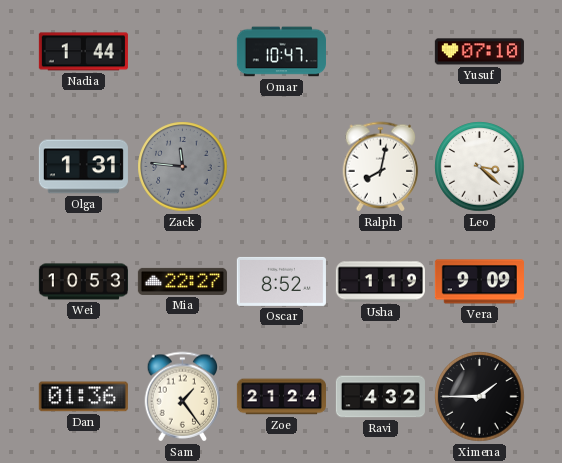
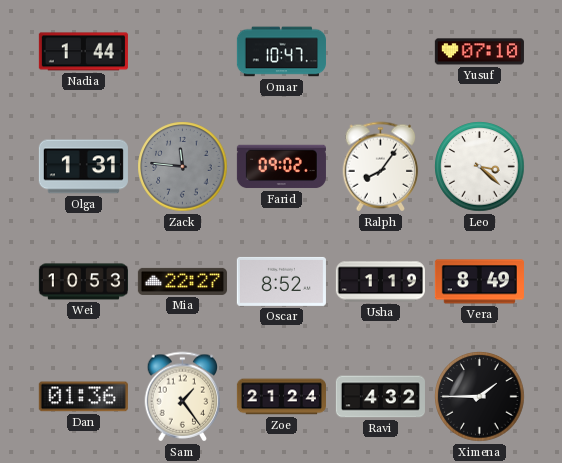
Farid: none -> 09:02 (281, 167)
Ralph: 8:02 -> 8:06 (381, 167)
Vera: 9:09 -> 8:49 (479, 282)
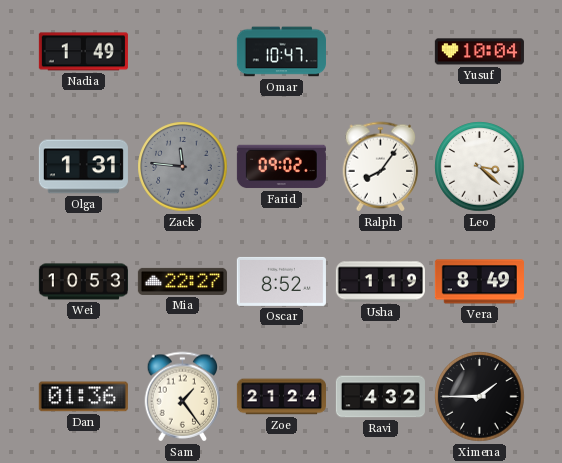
Nadia: 1:44 -> 1:49 (83, 52)
Yusuf: 07:10 -> 10:04 (479, 52)
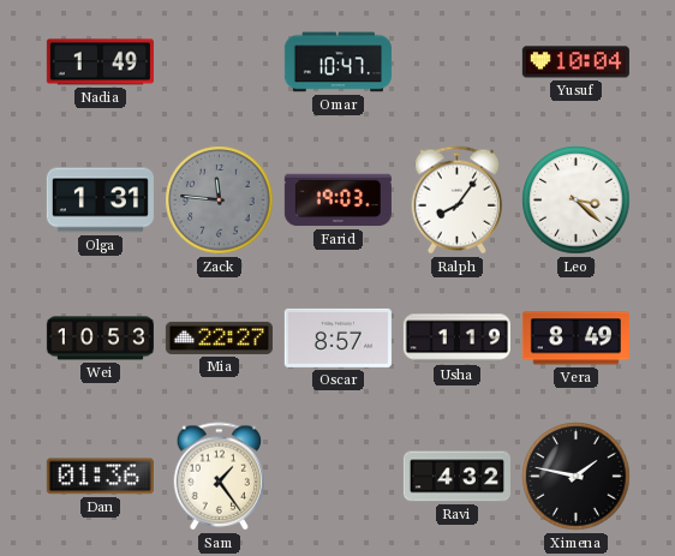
Farid: 09:02 -> 19:03 (337, 201)
Oscar: 8:52 -> 8:57 (337, 337)
Zoe: 21:24 -> none (281, 397)
Ximena: 1:45 -> 1:47 (577, 477)
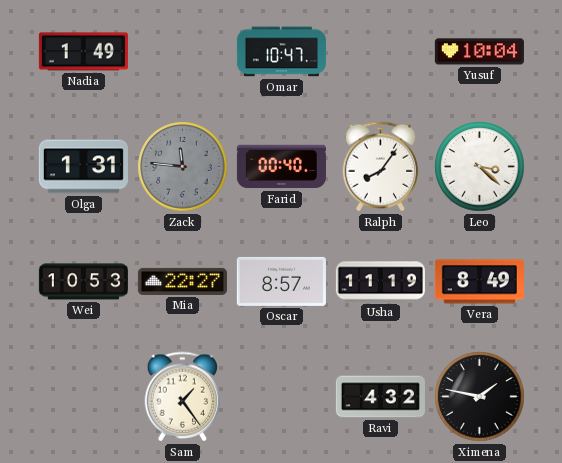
Farid: 19:03 -> 00:40 (281, 167)
Usha: 1:19 -> 11:19 (380, 282)
Dan: 01:36 -> none (100, 477)
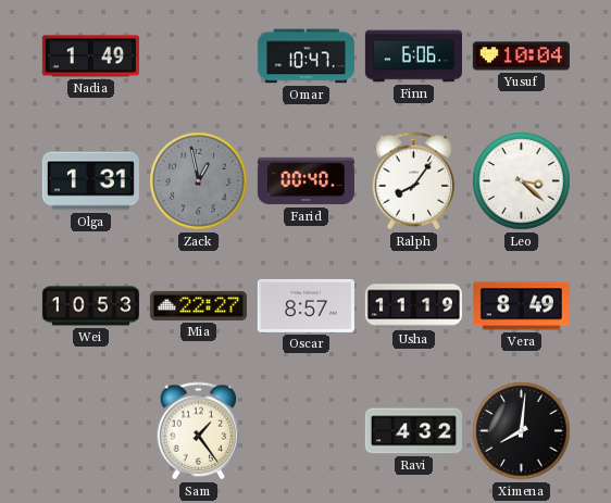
Finn: none -> 6:06 (413, 56)
Zack: 11:46 -> 12:58 (199, 181)
Ximena: 1:47 -> 8:01 (522, 431)
